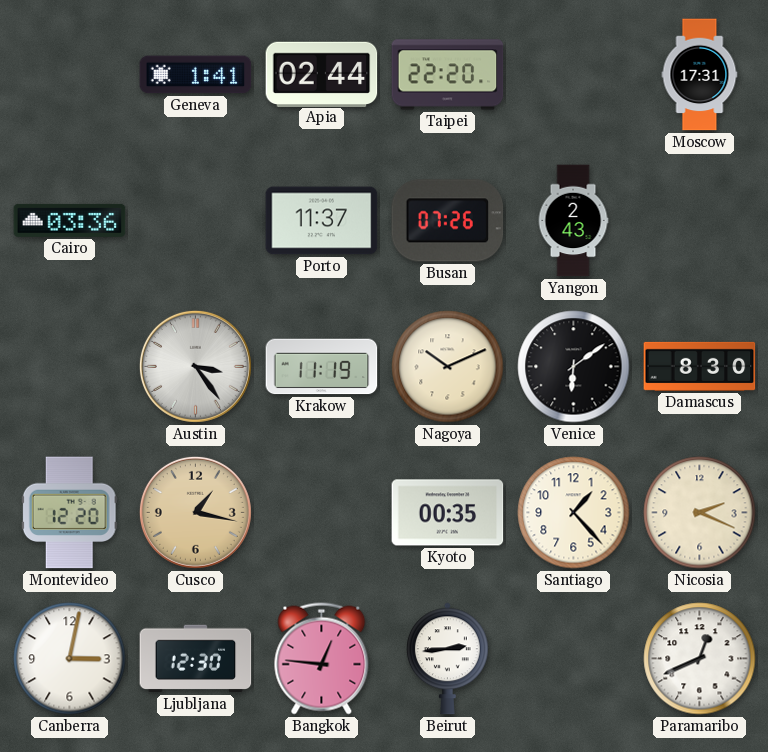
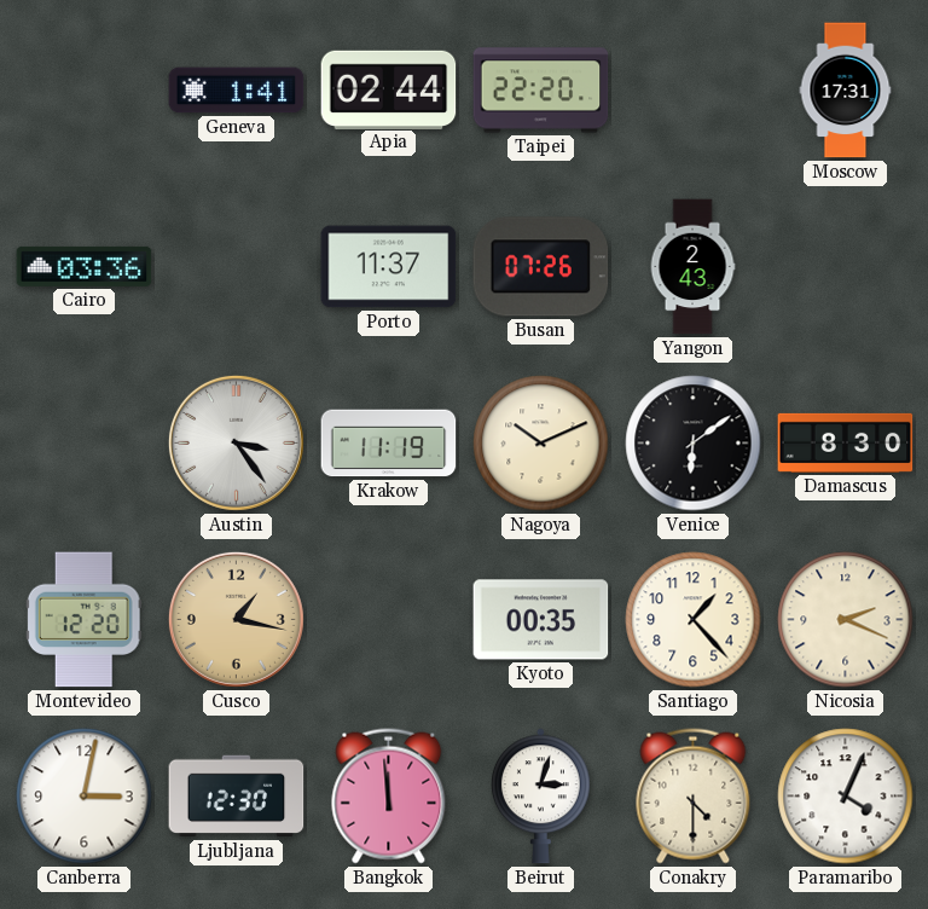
Bangkok: 12:46 -> 11:59 (389, 797)
Beirut: 2:44 -> 3:03 (540, 797)
Conakry: none -> 4:30 (694, 797)
Paramaribo: 12:41 -> 4:04 (846, 797)
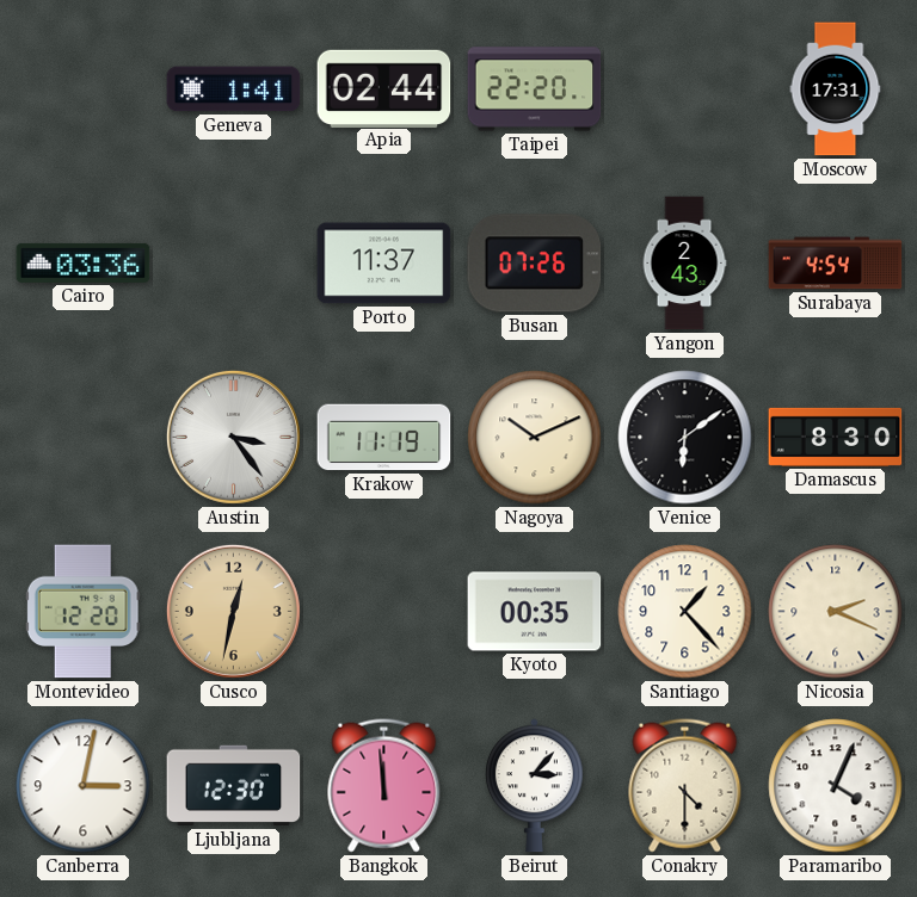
Surabaya: none -> 4:54 (836, 264)
Cusco: 1:17 -> 12:32 (233, 611)
Beirut: 3:03 -> 3:07 (534, 786)
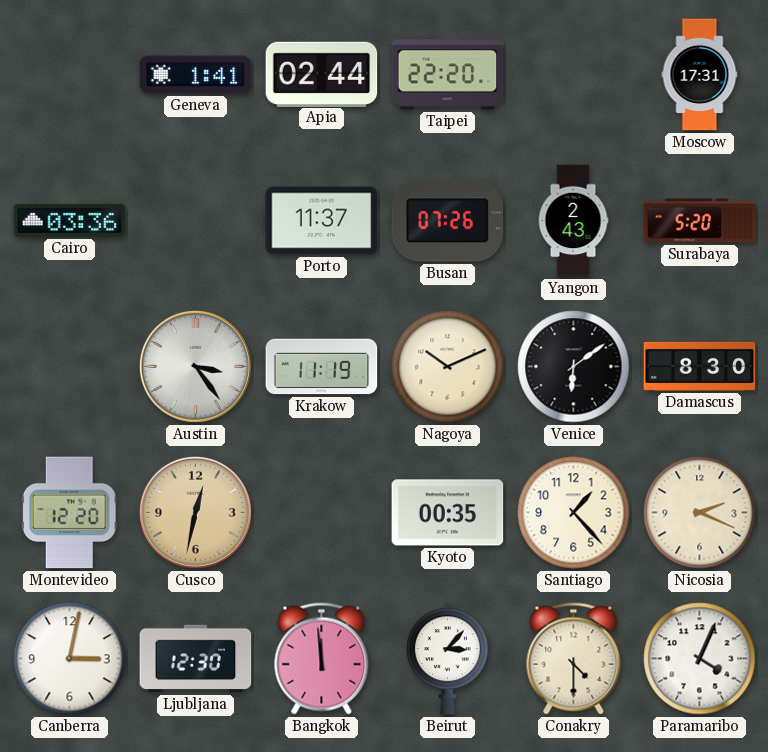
Surabaya: 4:54 -> 5:20 (700, 221)
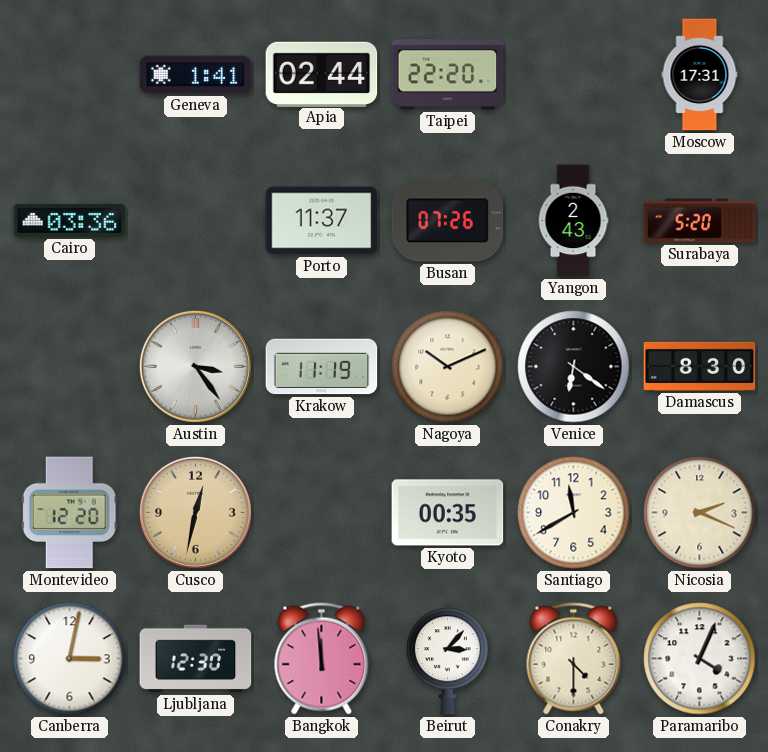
Venice: 6:09 -> 6:21 (574, 367)
Santiago: 1:23 -> 11:40 (574, 513)
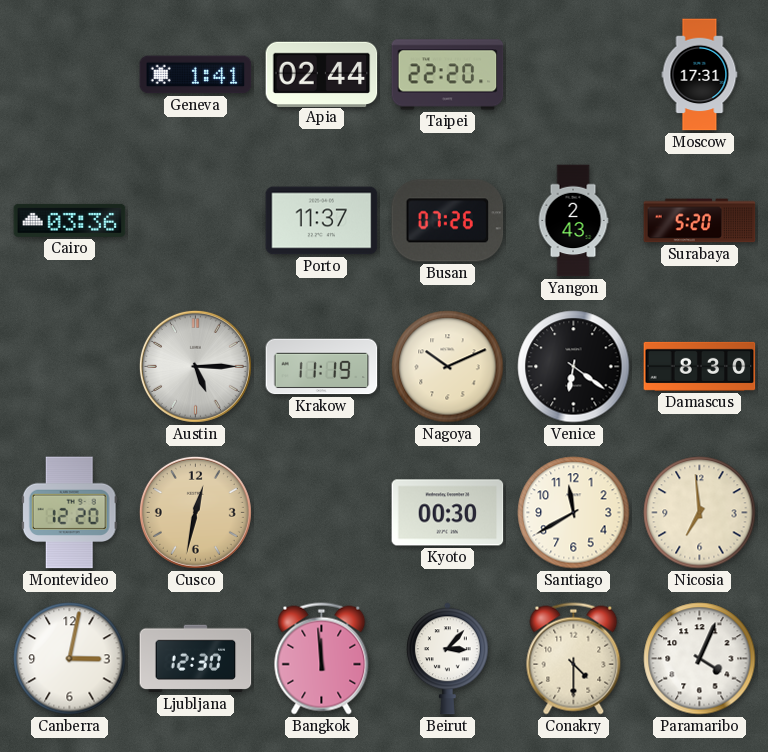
Austin: 3:24 -> 5:15 (195, 366)
Kyoto: 00:35 -> 00:30 (448, 513)
Nicosia: 2:19 -> 6:59 (700, 513)
